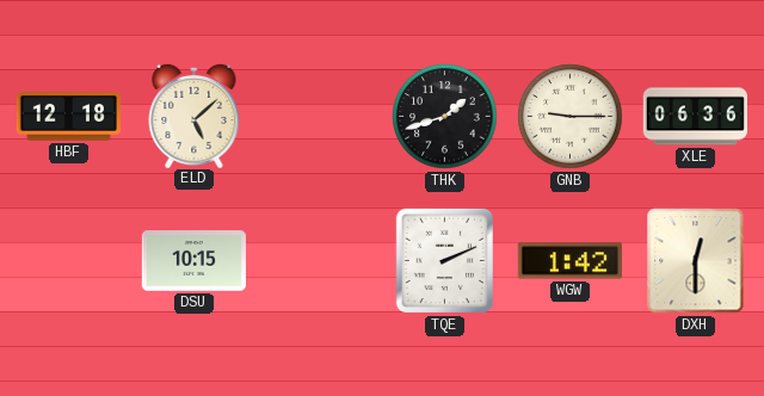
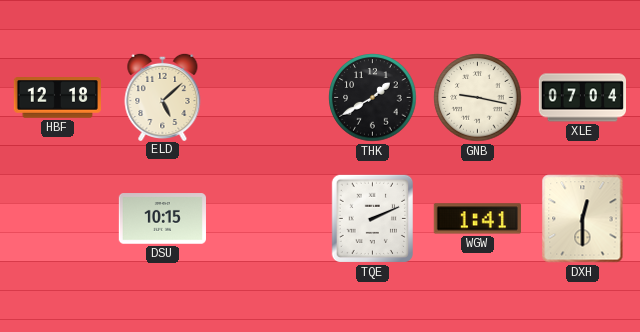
THK: 1:42 -> 1:40 (373, 98)
GNB: 9:15 -> 9:17 (478, 98)
XLE: 06:36 -> 07:04 (582, 98)
WGW: 1:42 -> 1:41 (477, 219)
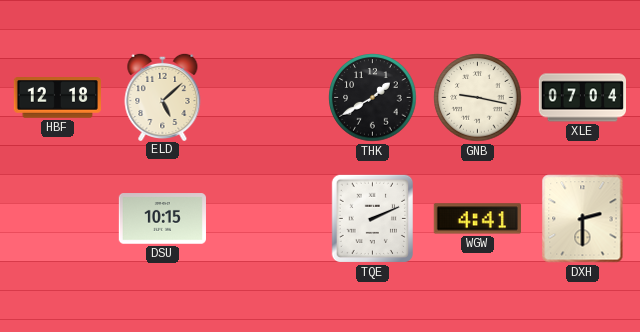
WGW: 1:41 -> 4:41 (477, 219)
DXH: 12:30 -> 2:30 (583, 219)
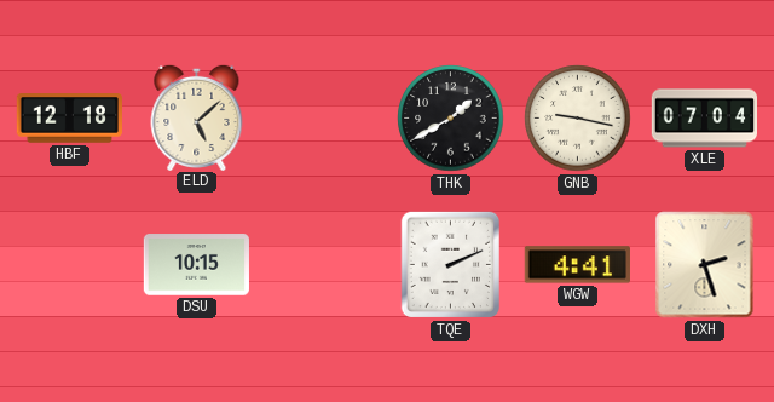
DXH: 2:30 -> 2:27 (705, 265)
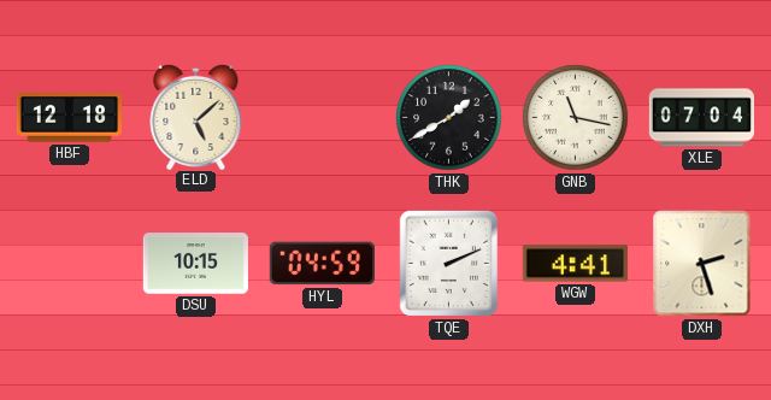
GNB: 9:17 -> 11:17 (576, 118)
HYL: none -> 04:59 (322, 264)
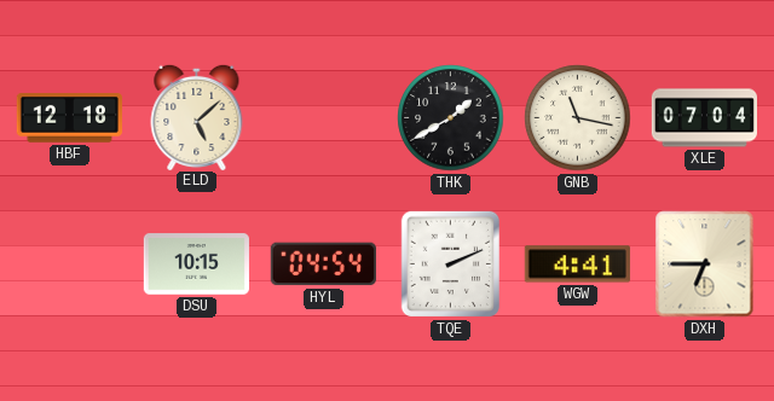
HYL: 04:59 -> 04:54 (323, 265)
DXH: 2:27 -> 6:45 (705, 265)
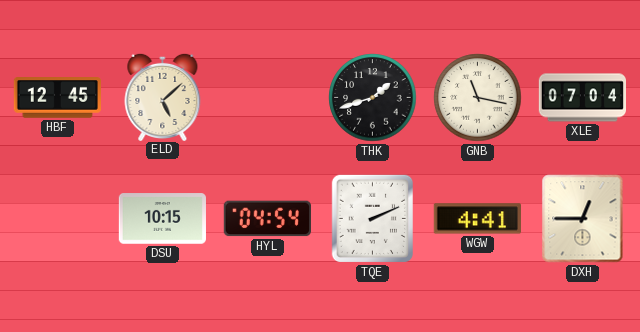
HBF: 12:18 -> 12:45 (57, 98)
THK: 1:40 -> 1:42 (373, 98)
DXH: 6:45 -> 12:45 (583, 219)
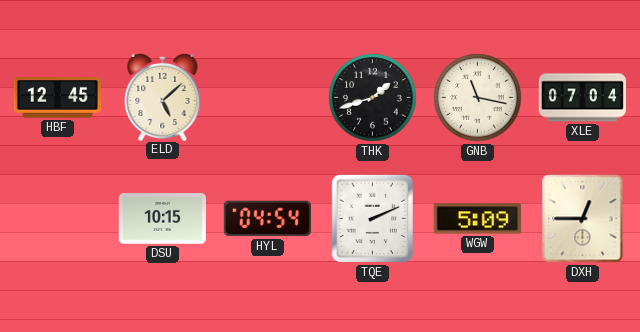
WGW: 4:41 -> 5:09 (477, 219)
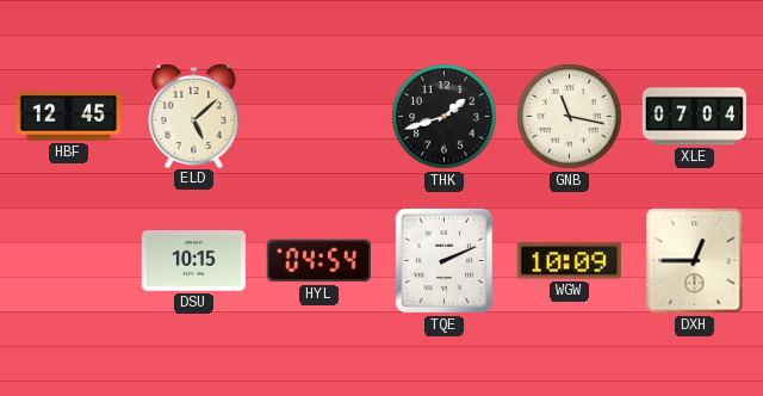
WGW: 5:09 -> 10:09 (569, 261)
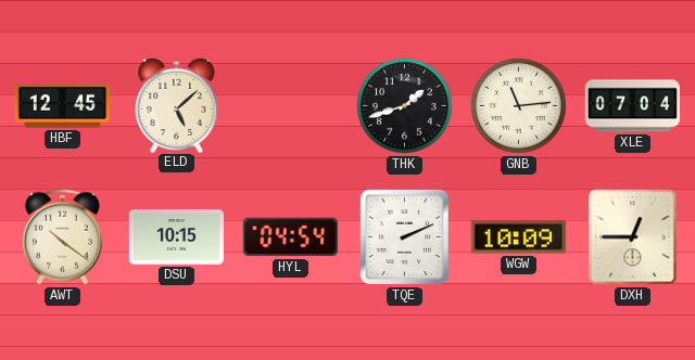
GNB: 11:17 -> 11:14 (519, 106)
AWT: none -> 10:21 (62, 237)
